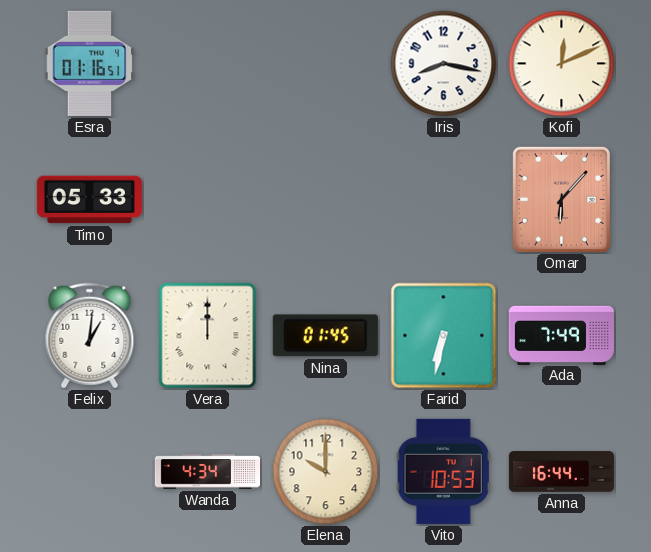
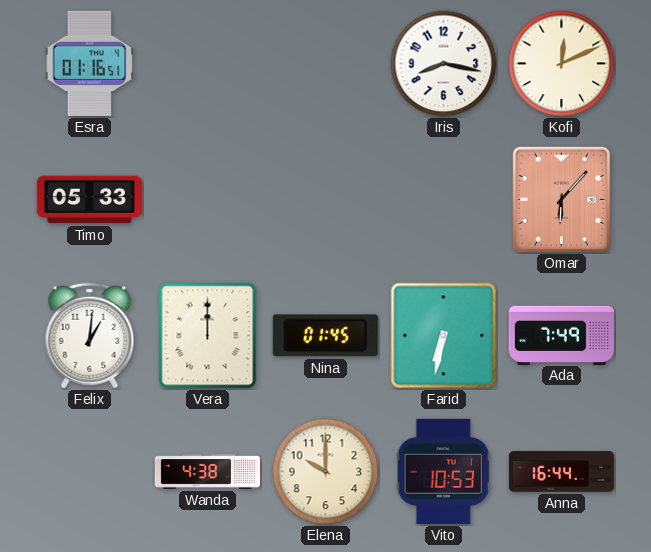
Wanda: 4:34 -> 4:38 (207, 472)
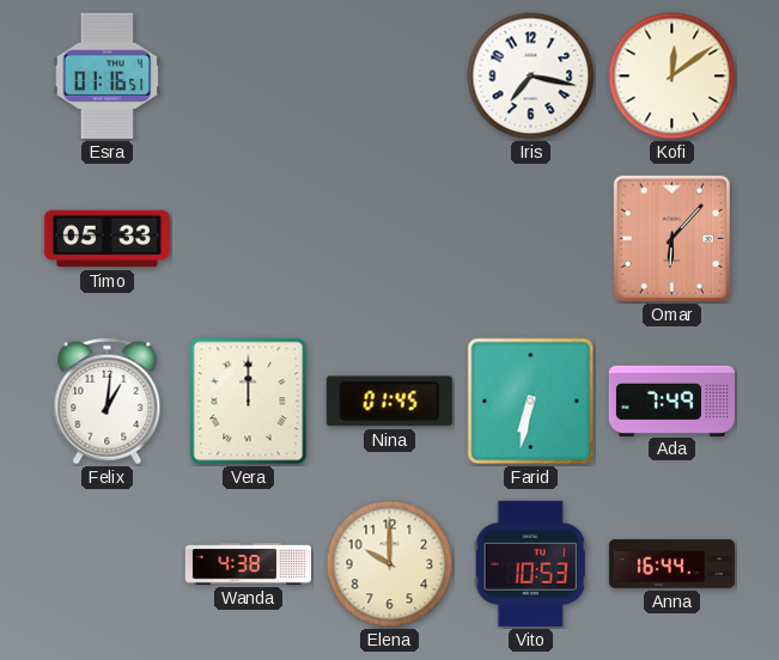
Iris: 8:17 -> 7:17 (531, 77)
Kofi: 12:11 -> 12:09 (673, 77)
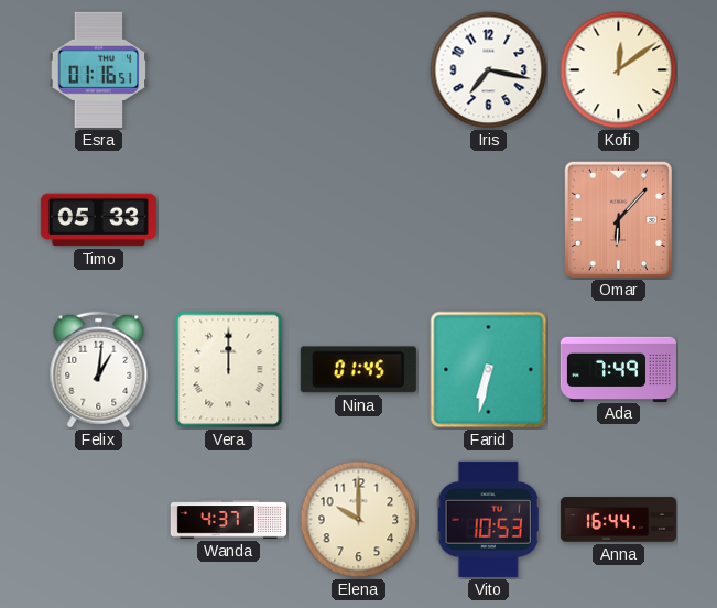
Wanda: 4:38 -> 4:37 (228, 520)
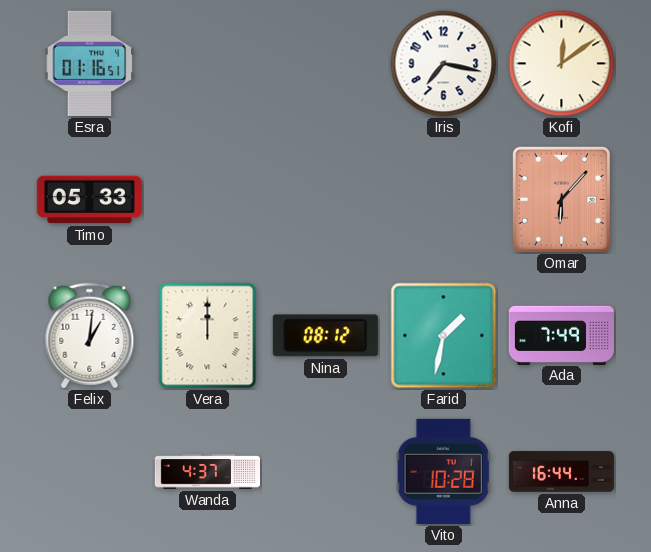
Nina: 01:45 -> 08:12 (325, 336)
Farid: 6:32 -> 1:32 (444, 336)
Elena: 10:00 -> none (359, 520)
Vito: 10:53 -> 10:28 (443, 471)
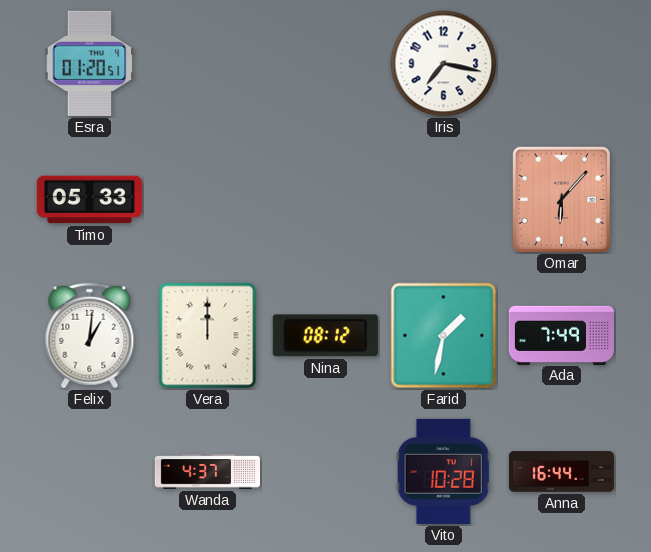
Esra: 01:16 -> 01:20 (90, 63)
Kofi: 12:09 -> none (562, 64)
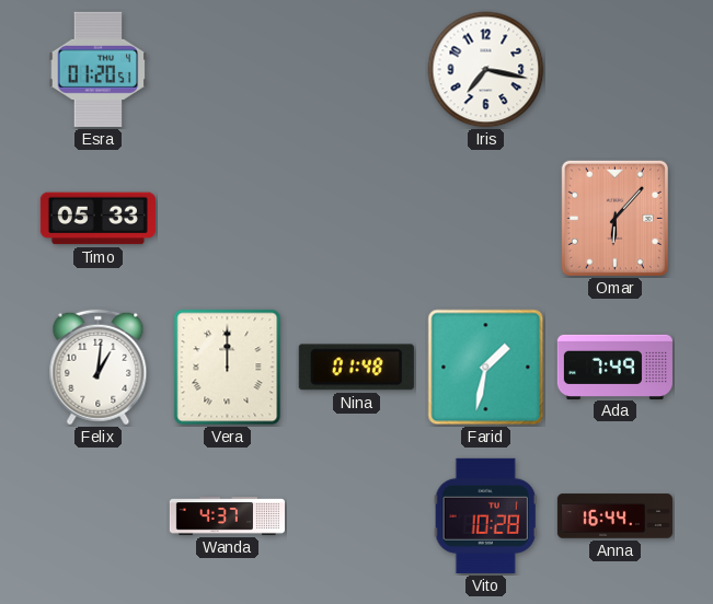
Nina: 08:12 -> 01:48 (356, 368)
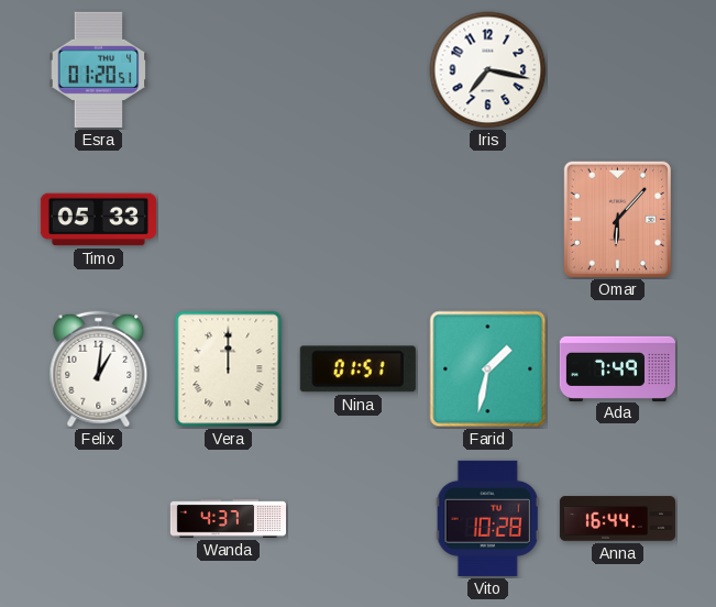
Nina: 01:48 -> 01:51 (357, 369)
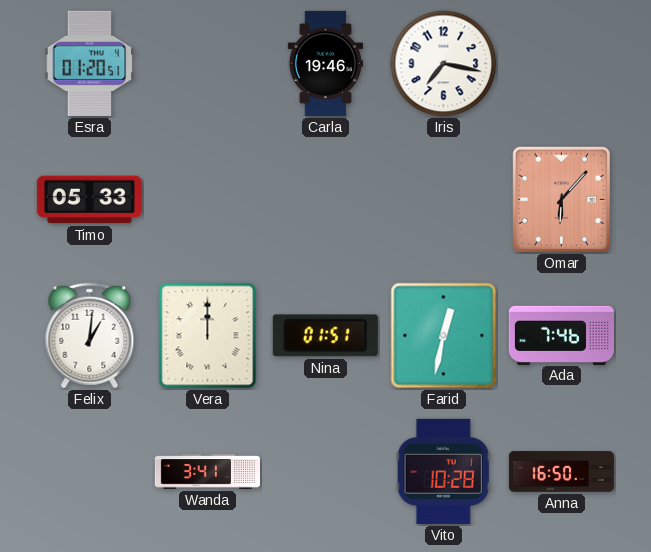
Carla: none -> 19:46 (325, 63)
Farid: 1:32 -> 12:32 (444, 336)
Ada: 7:49 -> 7:46 (561, 335)
Wanda: 4:37 -> 3:41 (207, 472)
Anna: 16:44 -> 16:50 (561, 472)
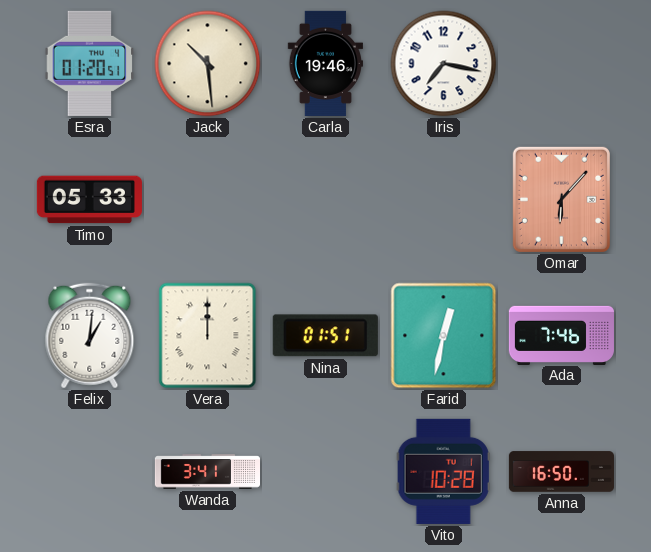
Jack: none -> 10:29 (208, 64)
